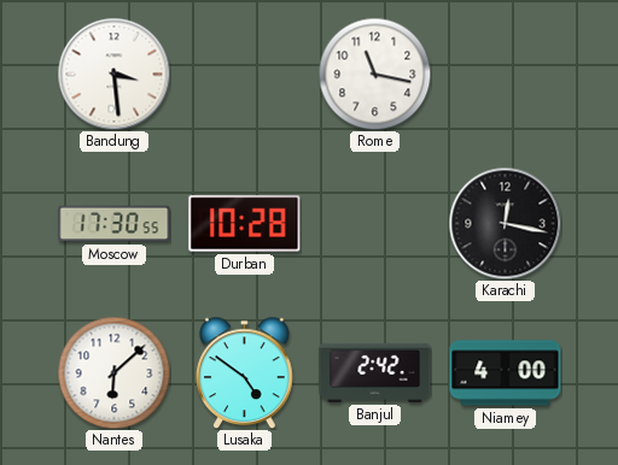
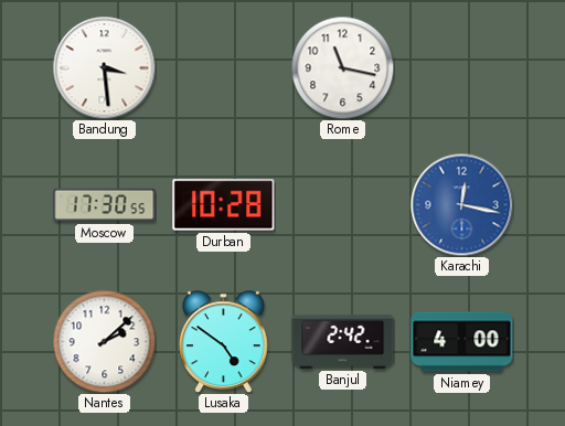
Karachi dial: black -> blue (461, 204)
Nantes: 6:08 -> 2:08 (104, 341)
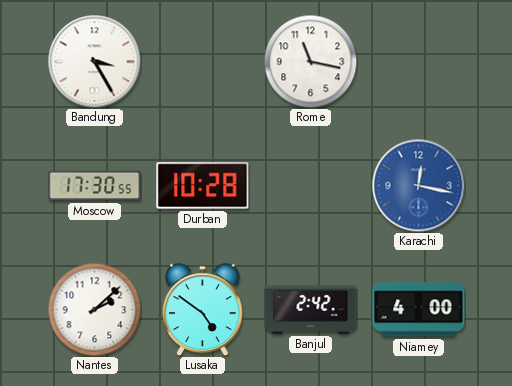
Bandung: 3:29 -> 3:25 (94, 61)
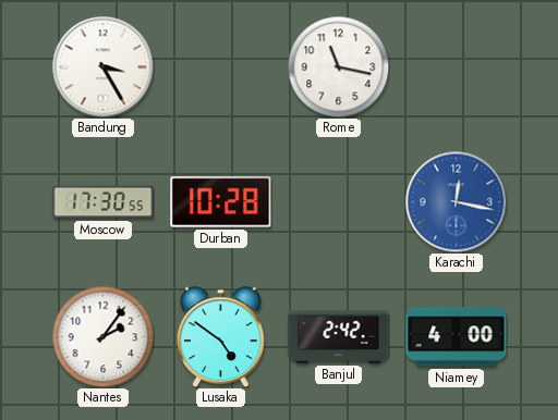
Nantes: 2:08 -> 2:06 (102, 336)
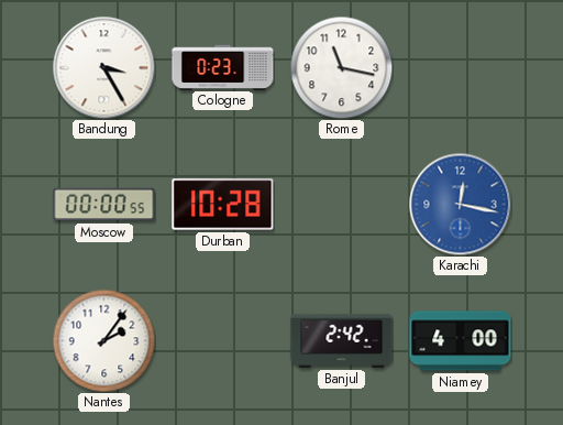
Cologne: none -> 0:23 (223, 67)
Moscow: 17:30 -> 00:00 (104, 205)
Lusaka: 4:51 -> none (221, 336)
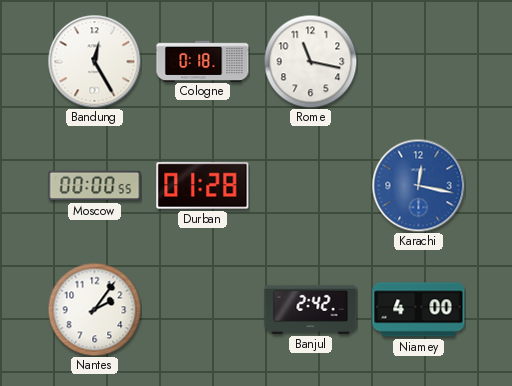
Bandung: 3:25 -> 12:25 (94, 61)
Cologne: 0:23 -> 0:18 (203, 61)
Durban: 10:28 -> 01:28 (203, 186)
